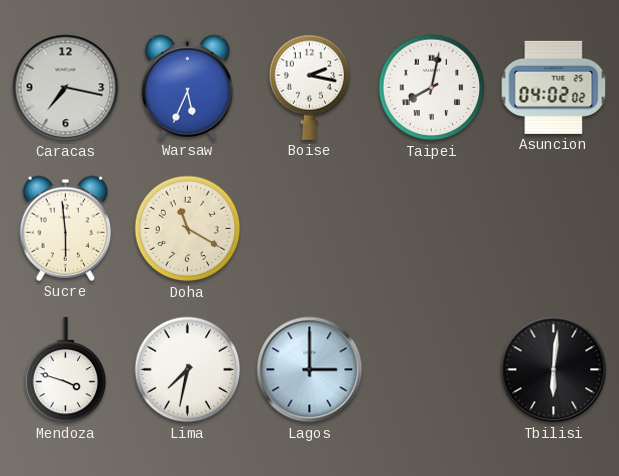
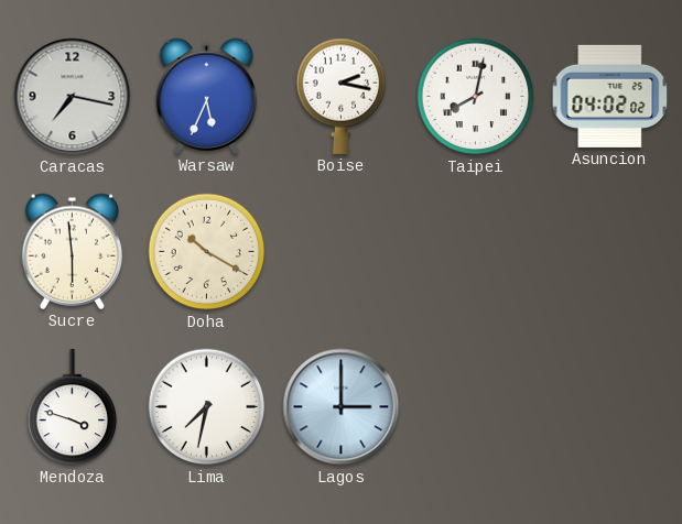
Doha: 11:20 -> 10:20 (207, 252)
Tbilisi: 6:01 -> none (554, 370)
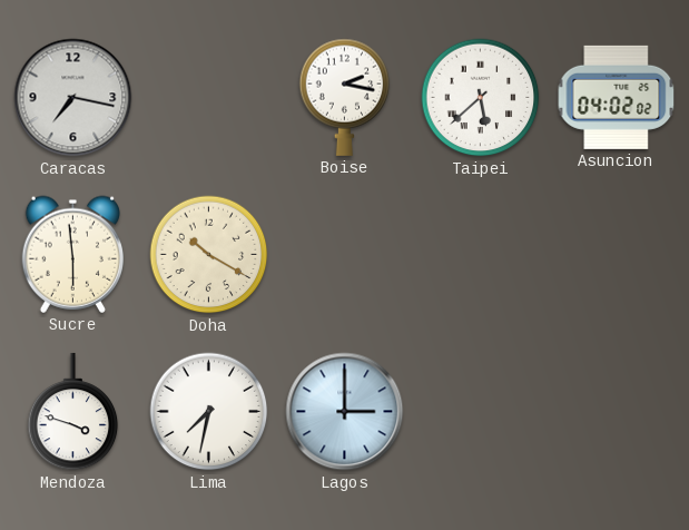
Warsaw: 5:34 -> none (206, 96)
Taipei: 8:02 -> 5:38 (481, 98)
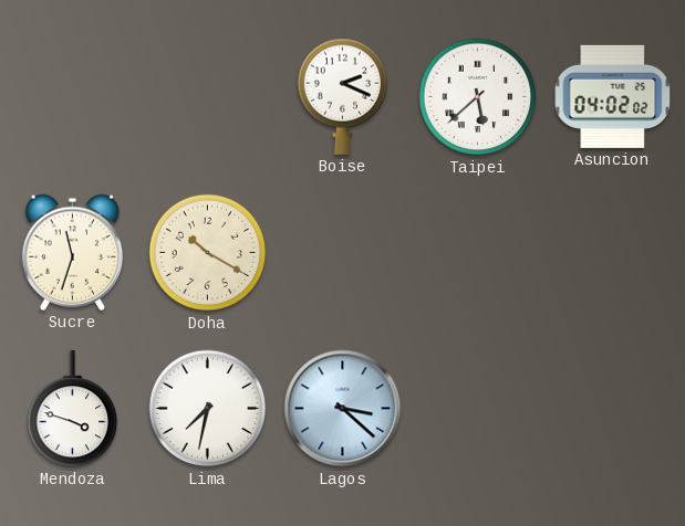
Caracas: 7:17 -> none (73, 98)
Boise: 2:17 -> 2:19 (343, 96)
Sucre: 5:59 -> 11:33 (72, 252)
Lagos: 3:00 -> 3:22 (343, 409)
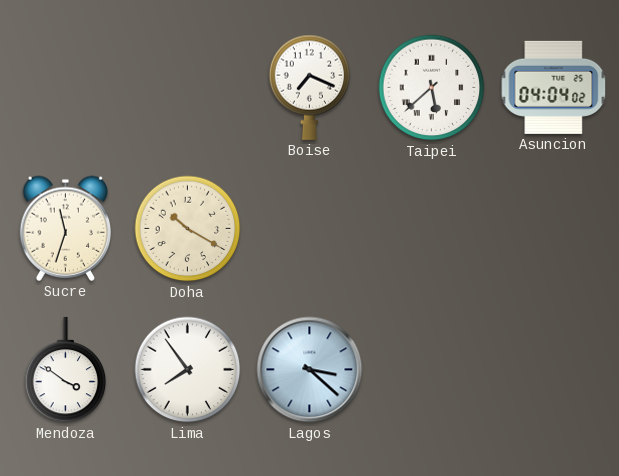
Boise: 2:19 -> 7:19 (310, 87)
Asuncion: 04:02 -> 04:04 (554, 87)
Mendoza: 3:48 -> 3:51 (66, 370)
Lima: 7:32 -> 7:54 (188, 370)
